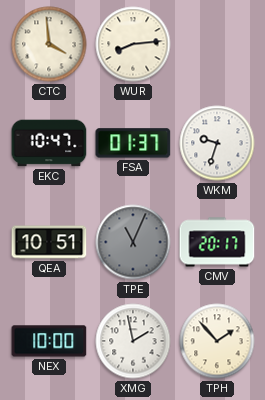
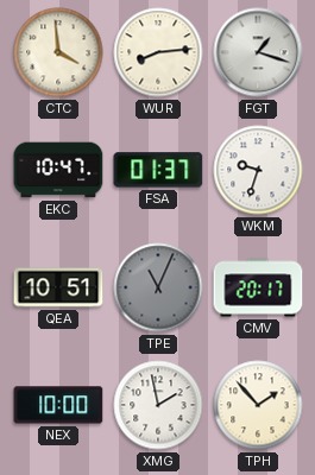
FGT: none -> 1:18 (258, 52)
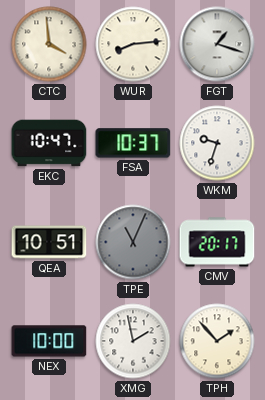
FSA: 01:37 -> 10:37 (133, 143)
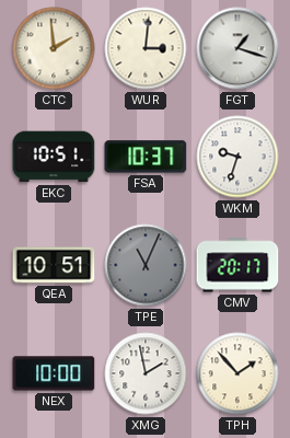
CTC: 3:59 -> 1:59 (54, 48)
WUR: 8:14 -> 3:01 (146, 48)
EKC: 10:47 -> 10:51 (54, 157)
